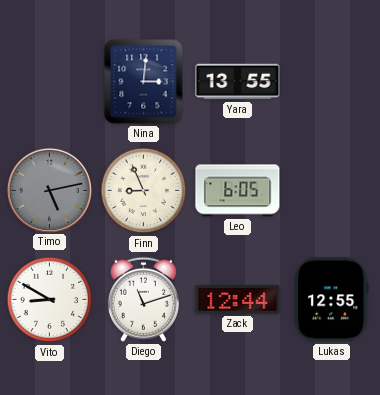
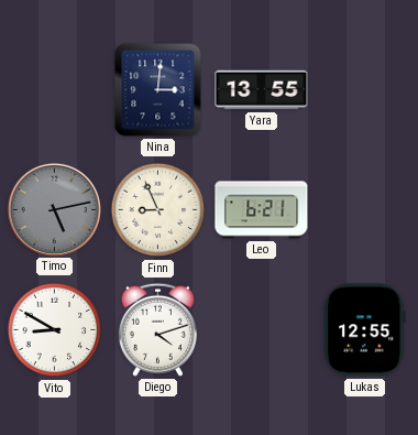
Leo: 6:05 -> 6:21 (262, 210)
Diego: 11:12 -> 4:12 (157, 329)
Zack: 12:44 -> none (238, 300)
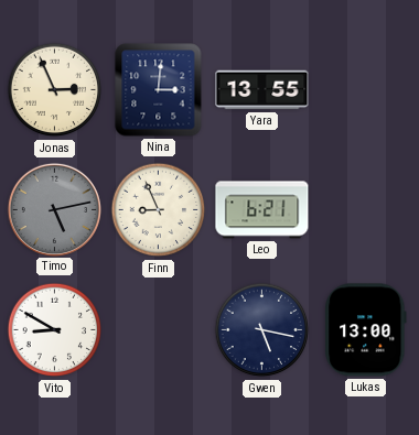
Jonas: none -> 2:56 (55, 90)
Diego: 4:12 -> none (157, 329)
Gwen: none -> 5:17 (262, 330)
Lukas: 12:55 -> 13:00 (366, 330)
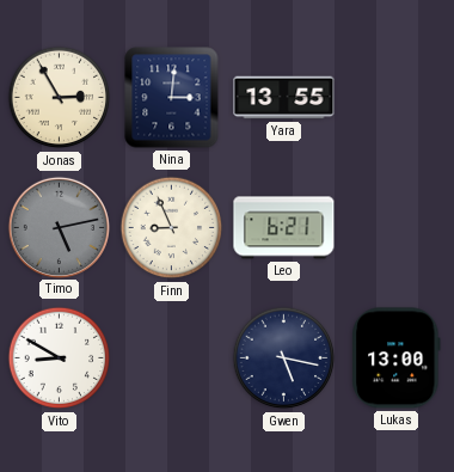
Jonas: 2:56 -> 2:55 (60, 98)
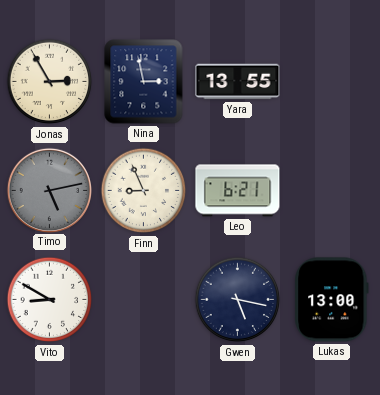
Nina: 3:01 -> 2:58 (144, 82)
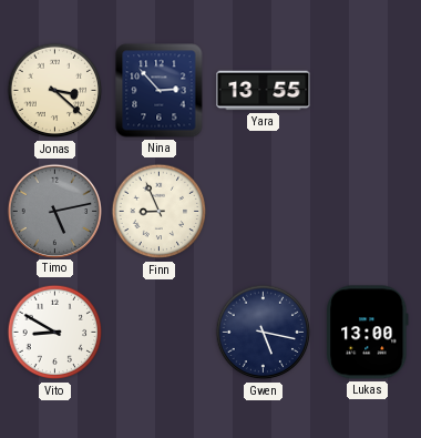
Jonas: 2:55 -> 3:22 (55, 91)
Nina: 2:58 -> 2:53 (160, 91)
Leo: 6:21 -> none (238, 191)
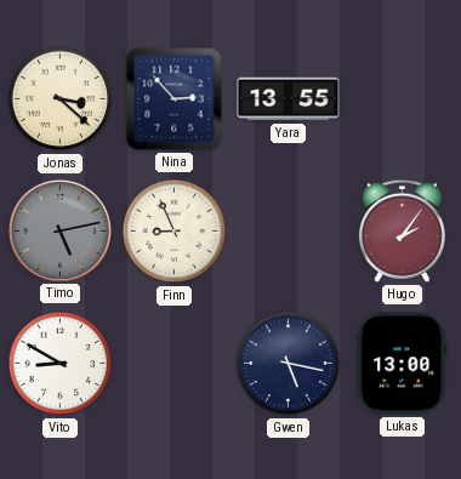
Hugo: none -> 2:06 (402, 230)
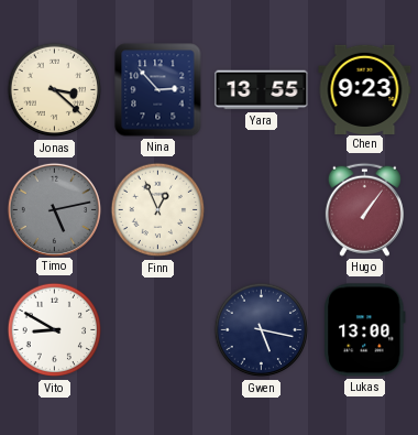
Chen: none -> 9:23 (365, 89)
Finn: 8:56 -> 12:56 (158, 210)
Hugo: 2:06 -> 1:06 (364, 209)
